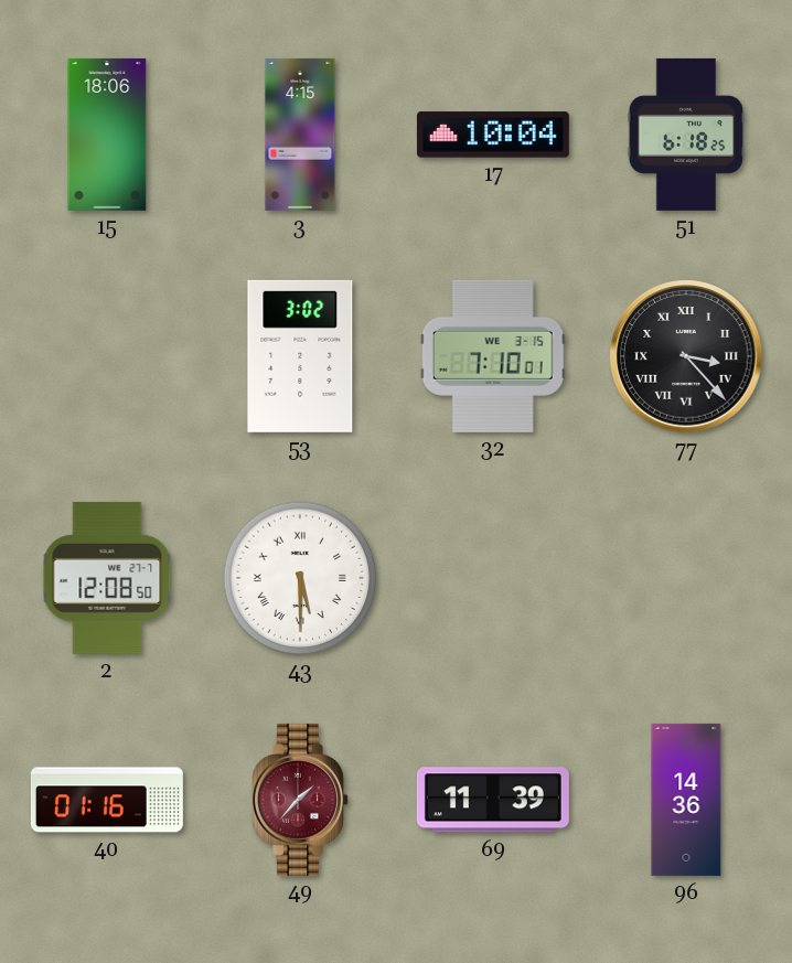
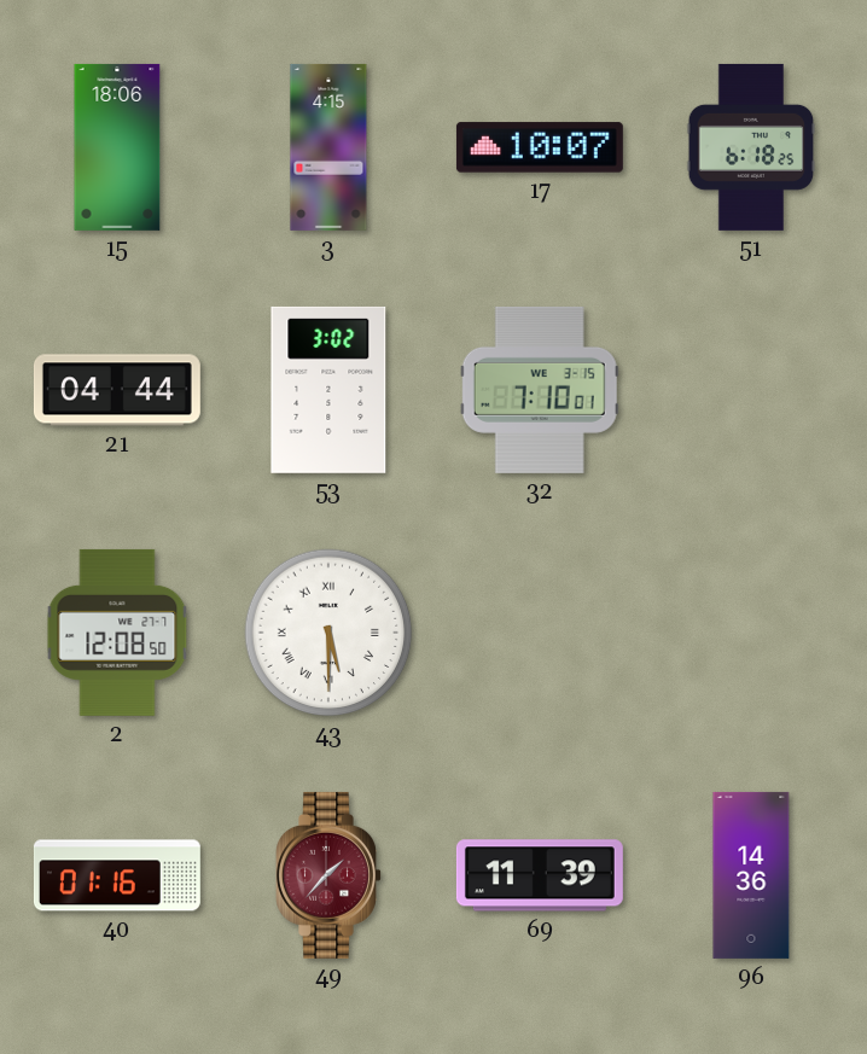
17: 10:04 -> 10:07 (540, 147)
21: none -> 04:44 (117, 390)
77: 3:23 -> none (686, 356)
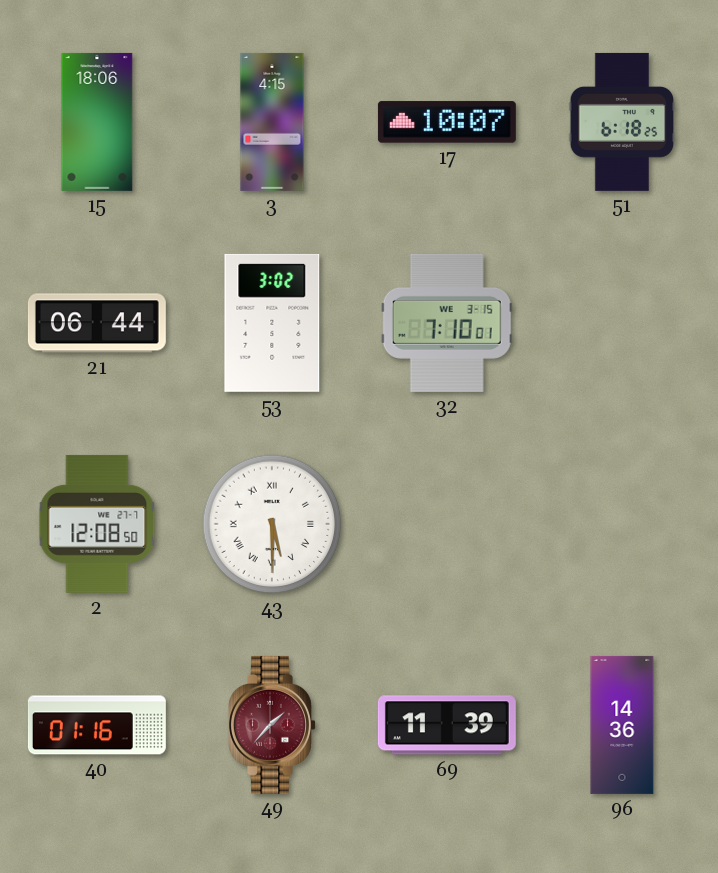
21: 04:44 -> 06:44 (97, 323)
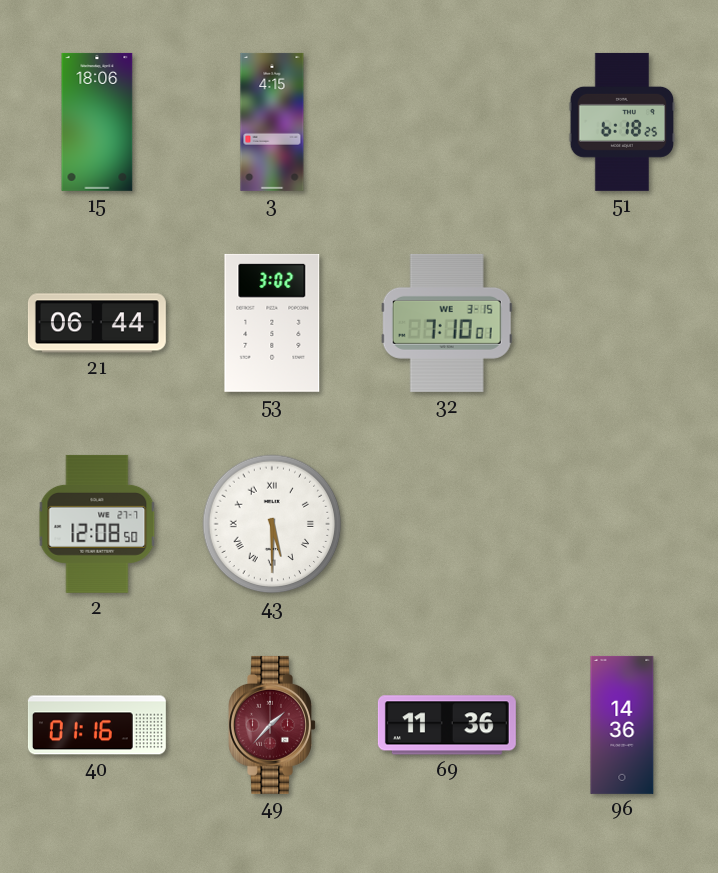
17: 10:07 -> none (447, 122)
69: 11:39 -> 11:36 (447, 725)
